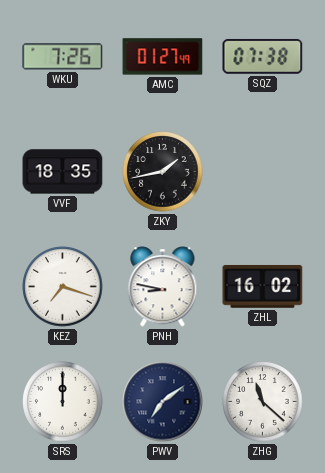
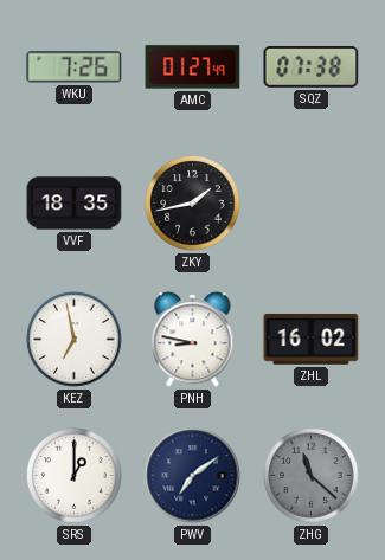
KEZ: 7:18 -> 6:58 (75, 340)
SRS: 12:00 -> 1:00 (75, 476)
ZHG dial: white -> grey (312, 476)
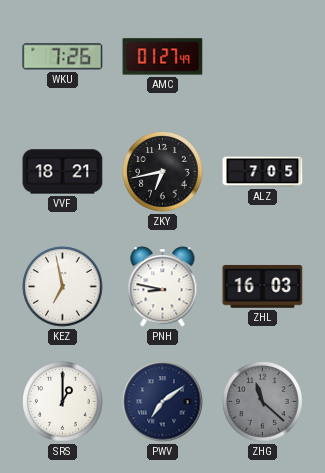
SQZ: 07:38 -> none (312, 66)
VVF: 18:35 -> 18:21 (63, 172)
ZKY: 1:43 -> 6:43 (163, 172)
ALZ: none -> 7:05 (263, 172)
ZHL: 16:02 -> 16:03 (263, 286)
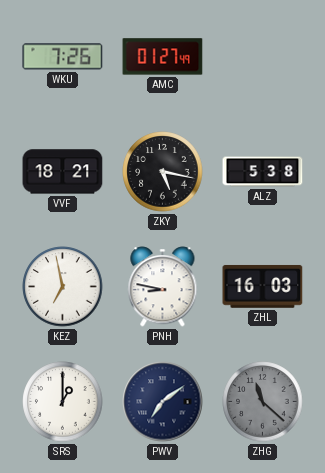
ZKY: 6:43 -> 5:17 (163, 172)
ALZ: 7:05 -> 5:38 (263, 172)
